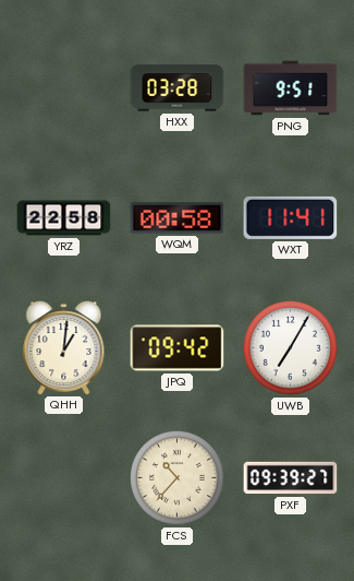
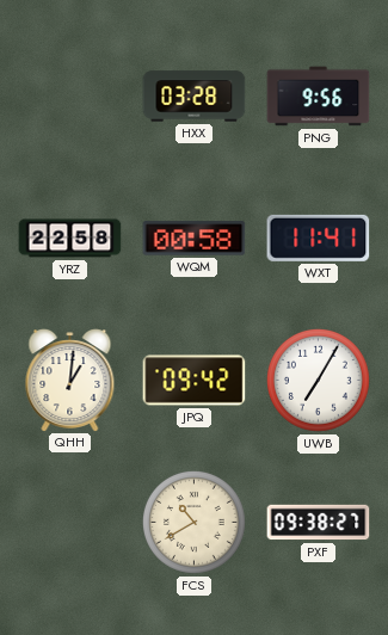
PNG: 9:51 -> 9:56 (319, 97)
FCS: 10:37 -> 10:40 (193, 522)
PXF: 09:39 -> 09:38 (319, 523)
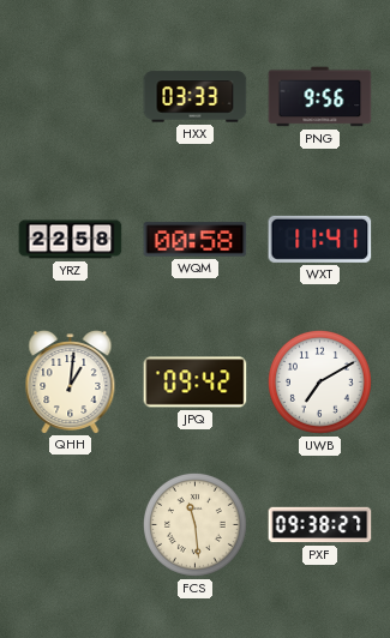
HXX: 03:28 -> 03:33 (196, 97)
UWB: 7:05 -> 7:10 (319, 381)
FCS: 10:40 -> 11:29 (194, 524)
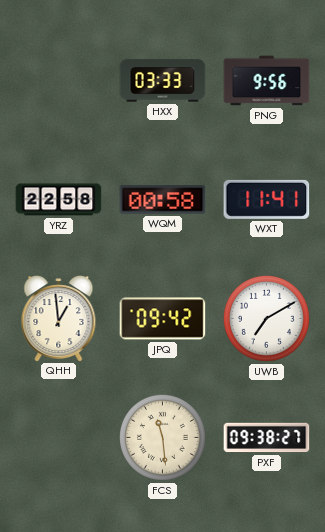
QHH: 1:01 -> 12:59 (59, 319)
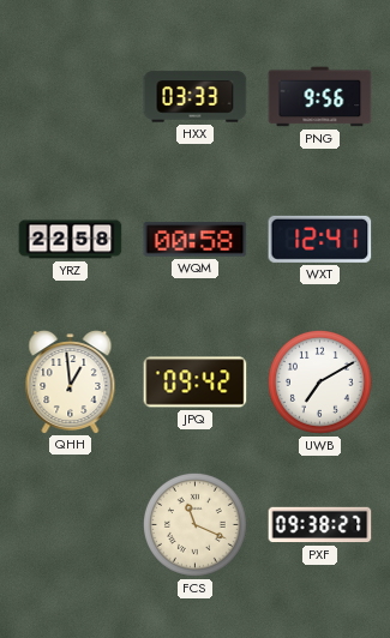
WXT: 11:41 -> 12:41 (320, 239)
FCS: 11:29 -> 11:19 (194, 524)
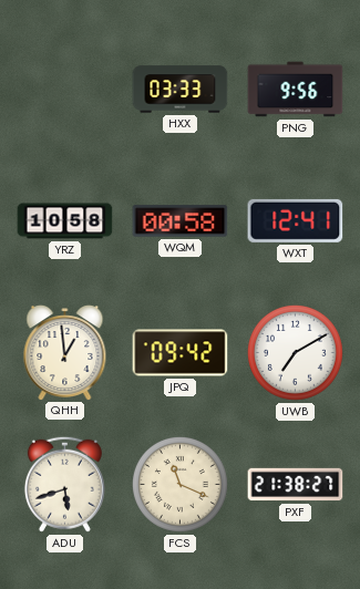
YRZ: 22:58 -> 10:58 (65, 221)
ADU: none -> 5:42 (64, 484)
PXF: 09:38 -> 21:38 (296, 485)
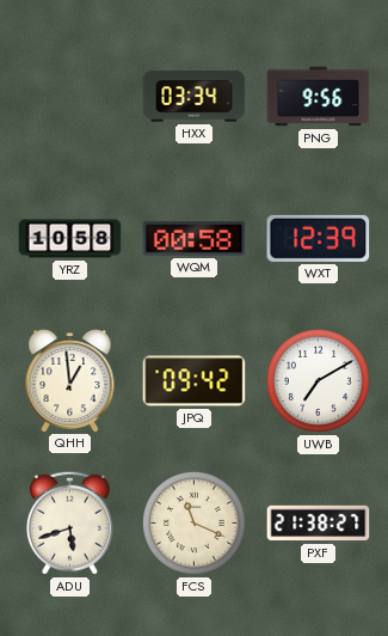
HXX: 03:33 -> 03:34 (195, 97)
WXT: 12:41 -> 12:39 (319, 238)
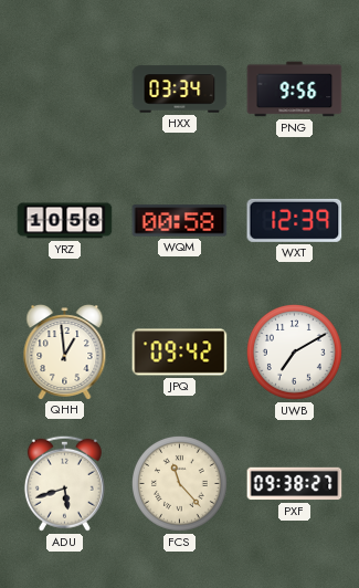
FCS: 11:19 -> 11:23 (179, 483)
PXF: 21:38 -> 09:38 (295, 484)
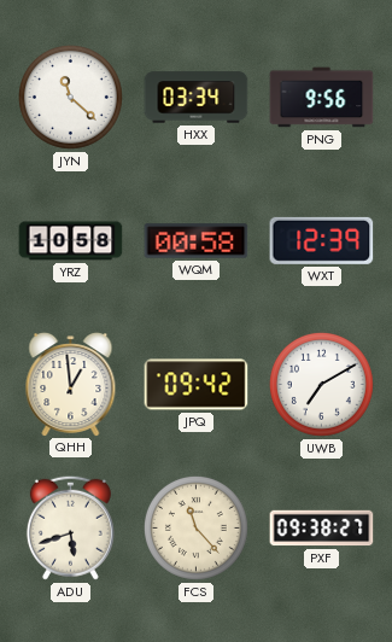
JYN: none -> 11:22 (70, 97)
